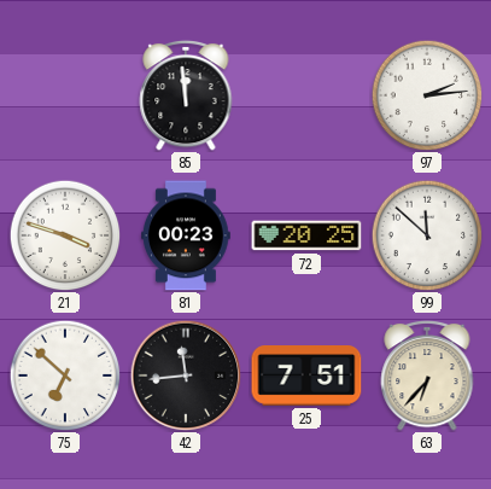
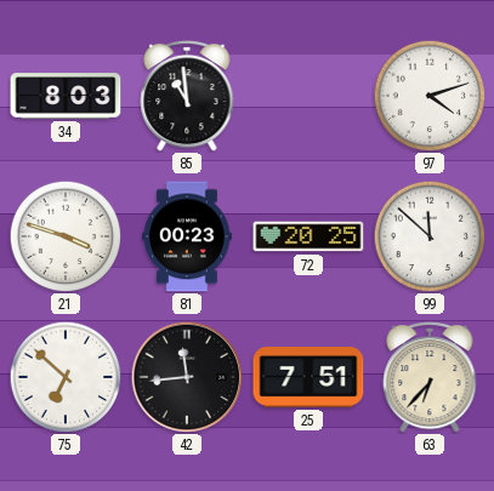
34: none -> 8:03 (66, 96)
85: 11:59 -> 10:59 (187, 96)
97: 2:14 -> 4:12 (430, 96)
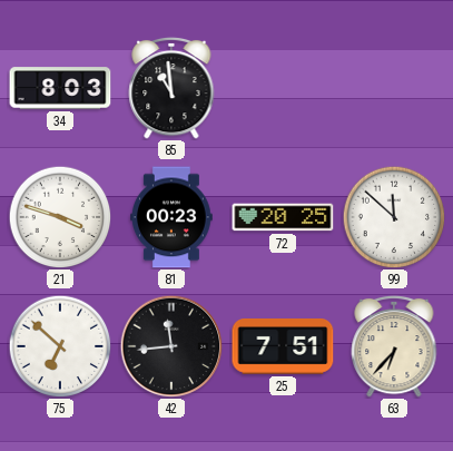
97: 4:12 -> none (430, 96)
